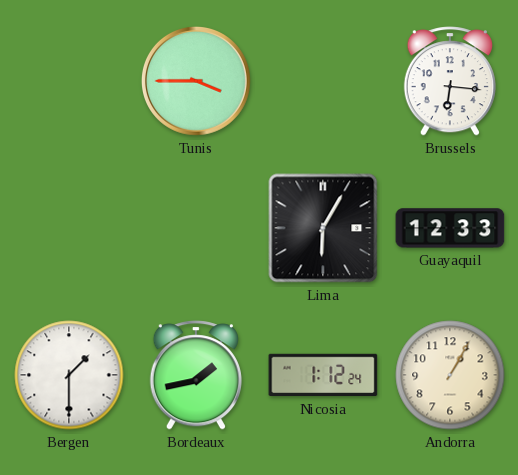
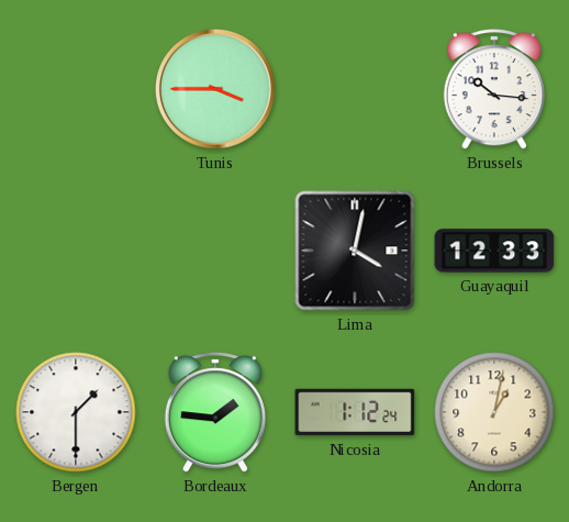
Brussels: 6:16 -> 10:16 (494, 89)
Lima: 6:05 -> 4:02 (355, 251)
Bordeaux: 1:43 -> 1:46 (215, 412)
Andorra: 1:05 -> 1:02 (494, 412)
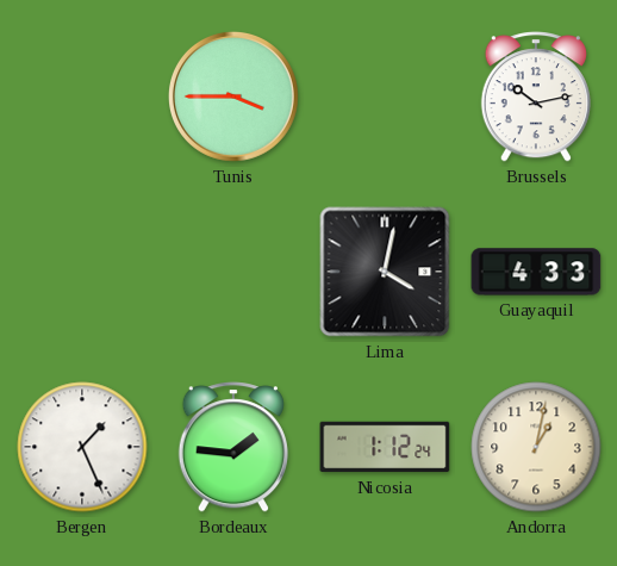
Brussels: 10:16 -> 10:13 (536, 97)
Guayaquil: 12:33 -> 4:33 (536, 272)
Bergen: 1:30 -> 1:26 (82, 447)
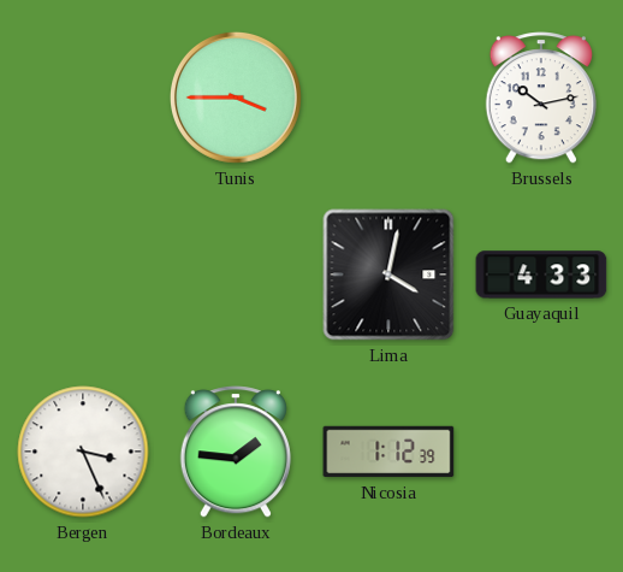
Bergen: 1:26 -> 3:26 (83, 452)
Nicosia: 1:12:24 -> 1:12:39 (388, 452)
Andorra: 1:02 -> none (536, 447)
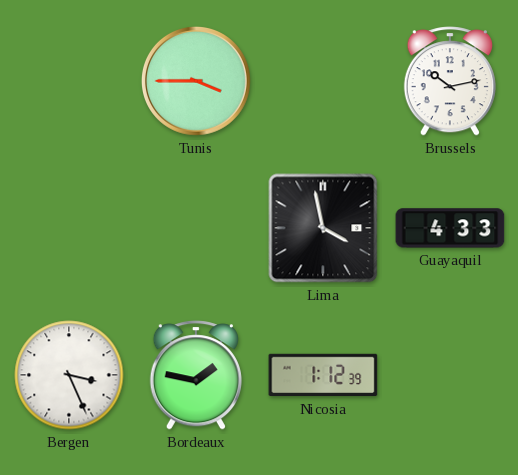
Lima: 4:02 -> 3:58 (323, 228)
Bordeaux: 1:46 -> 1:47 (196, 375)
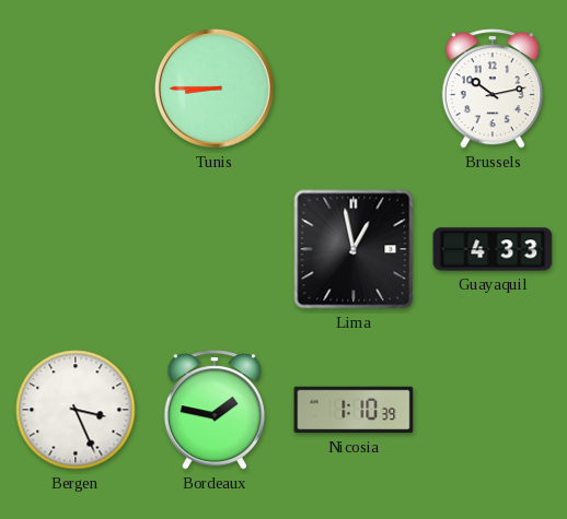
Tunis: 3:45 -> 8:45 (215, 89)
Lima: 3:58 -> 12:58 (354, 249)
Nicosia: 1:12 -> 1:10 (354, 410)
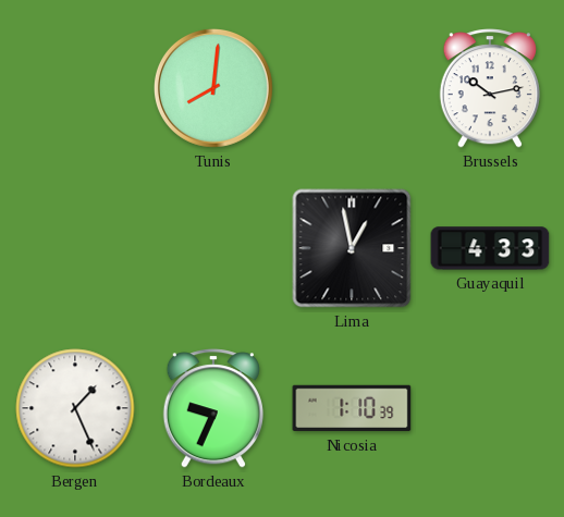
Tunis: 8:45 -> 8:01 (213, 88)
Bergen: 3:26 -> 1:26 (75, 408)
Bordeaux: 1:47 -> 9:34 (213, 408)
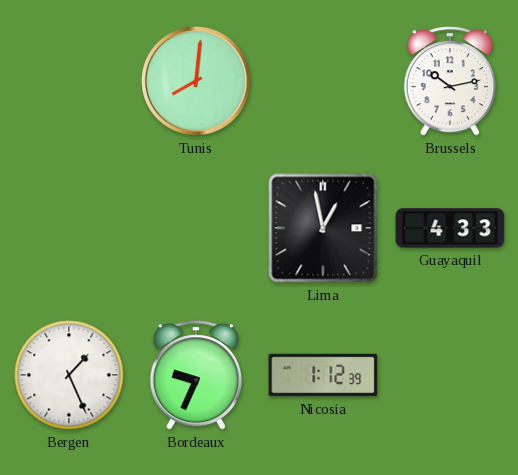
Nicosia: 1:10 -> 1:12 (323, 375)
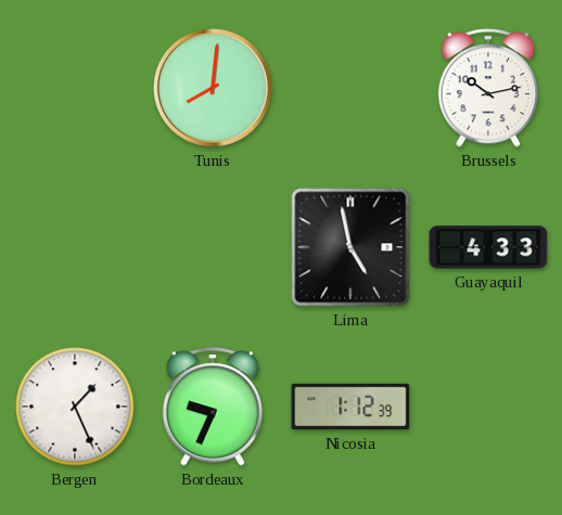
Lima: 12:58 -> 4:58 (350, 247)
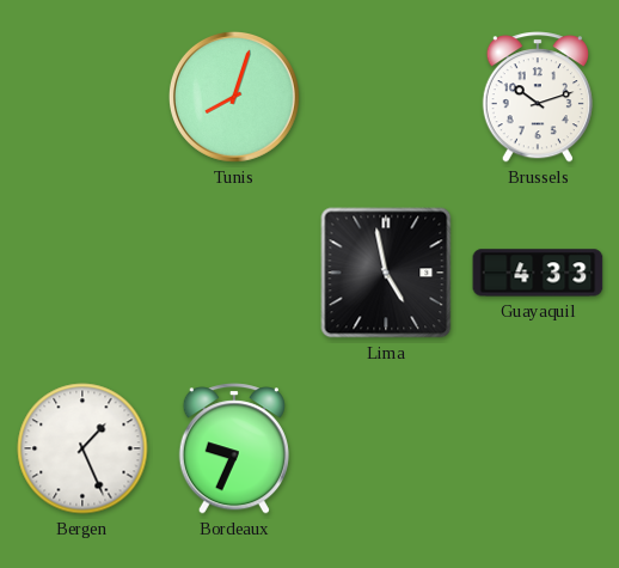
Tunis: 8:01 -> 8:03 (234, 97)
Brussels: 10:13 -> 10:12 (538, 97)
Nicosia: 1:12 -> none (350, 407)
